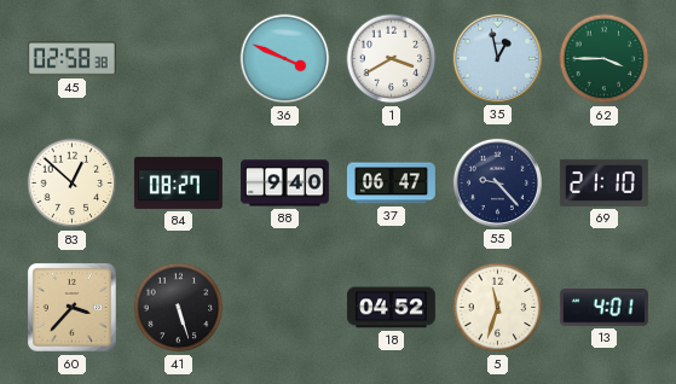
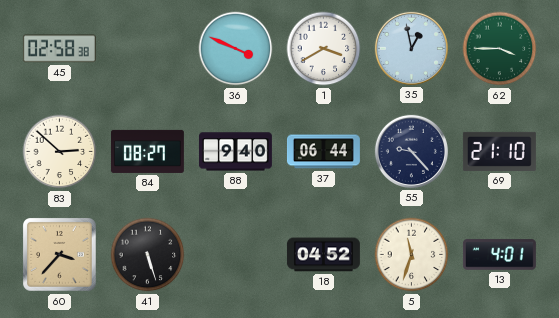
83: 12:52 -> 2:52 (60, 152)
37: 06:47 -> 06:44 (323, 152)
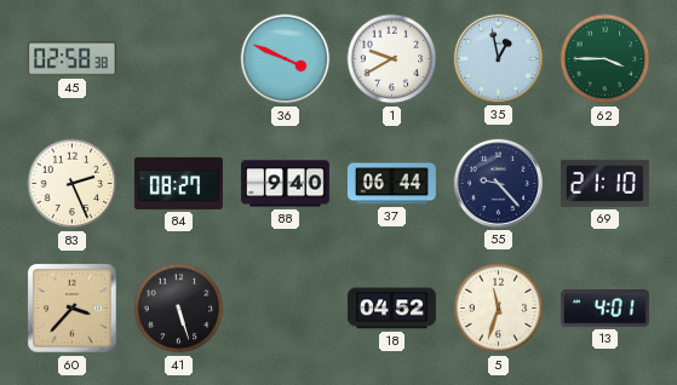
1: 3:40 -> 9:40 (392, 59)
83: 2:52 -> 2:26 (73, 184)
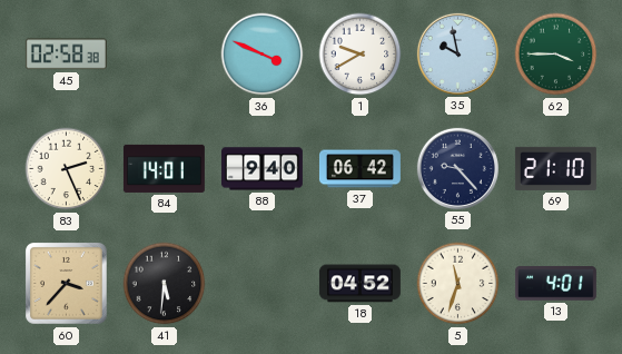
35: 12:58 -> 9:58 (457, 53)
84: 08:27 -> 14:01 (164, 168)
37: 06:44 -> 06:42 (359, 169)
41: 5:27 -> 5:31 (165, 284)
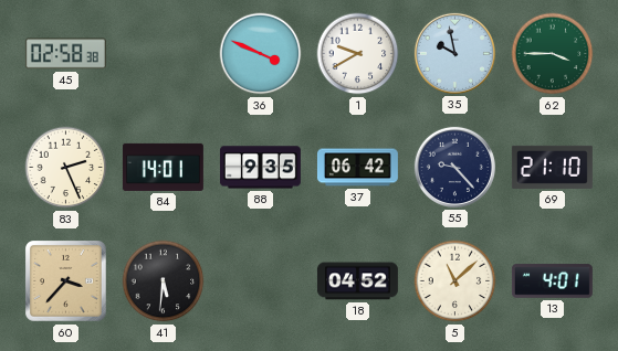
88: 9:40 -> 9:35 (260, 168)
5: 11:33 -> 11:08 (455, 281)
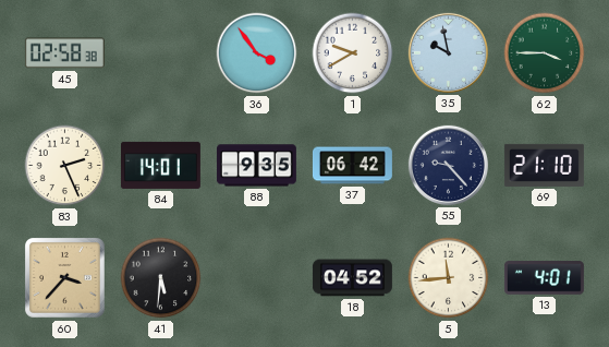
36: 3:49 -> 3:54 (257, 53)
5: 11:08 -> 11:44 (449, 278)
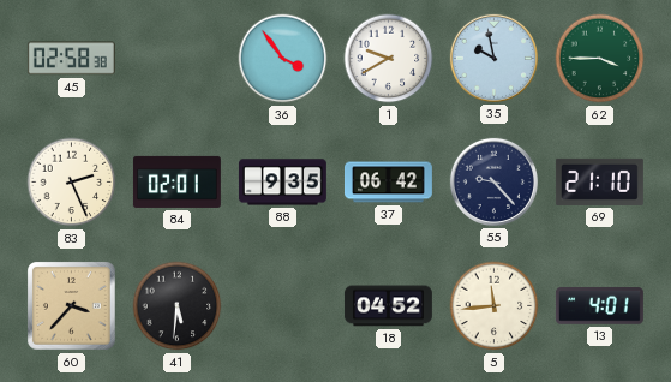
84: 14:01 -> 02:01 (176, 181)
